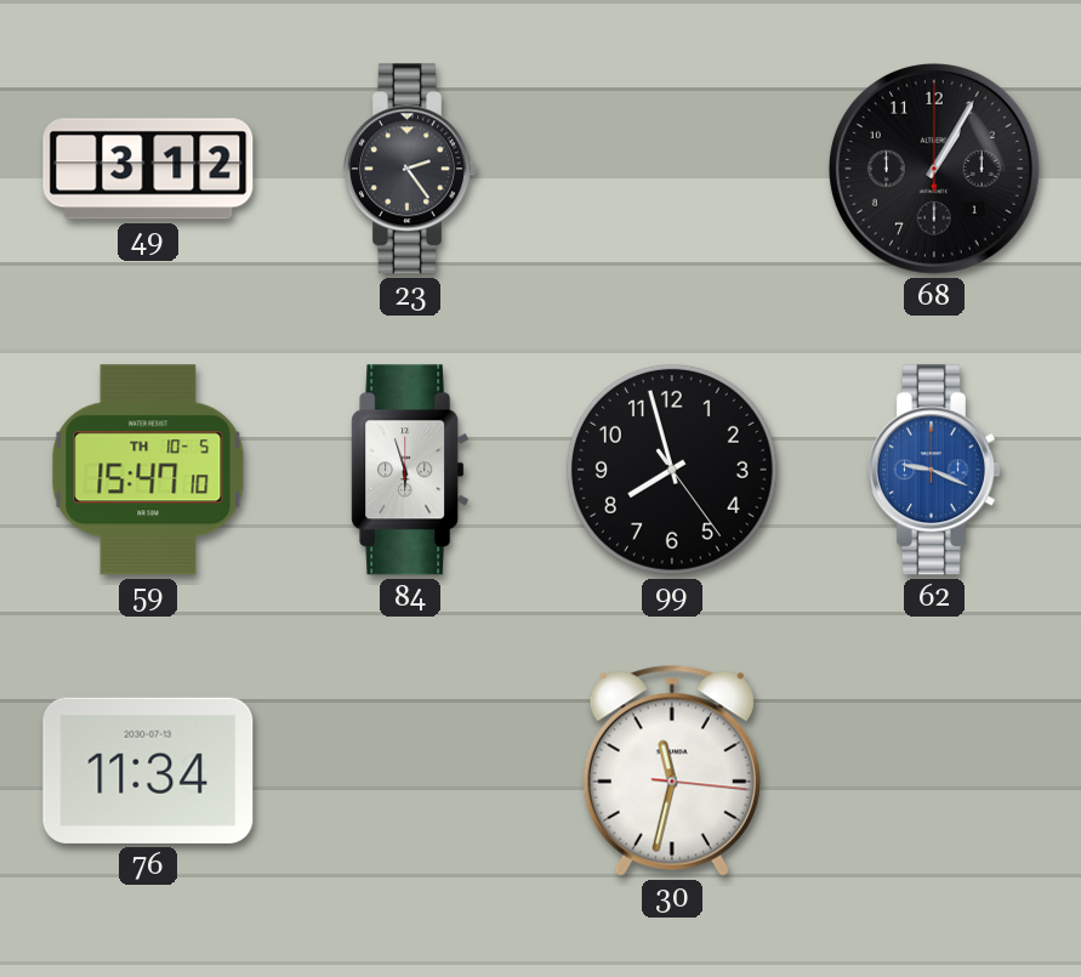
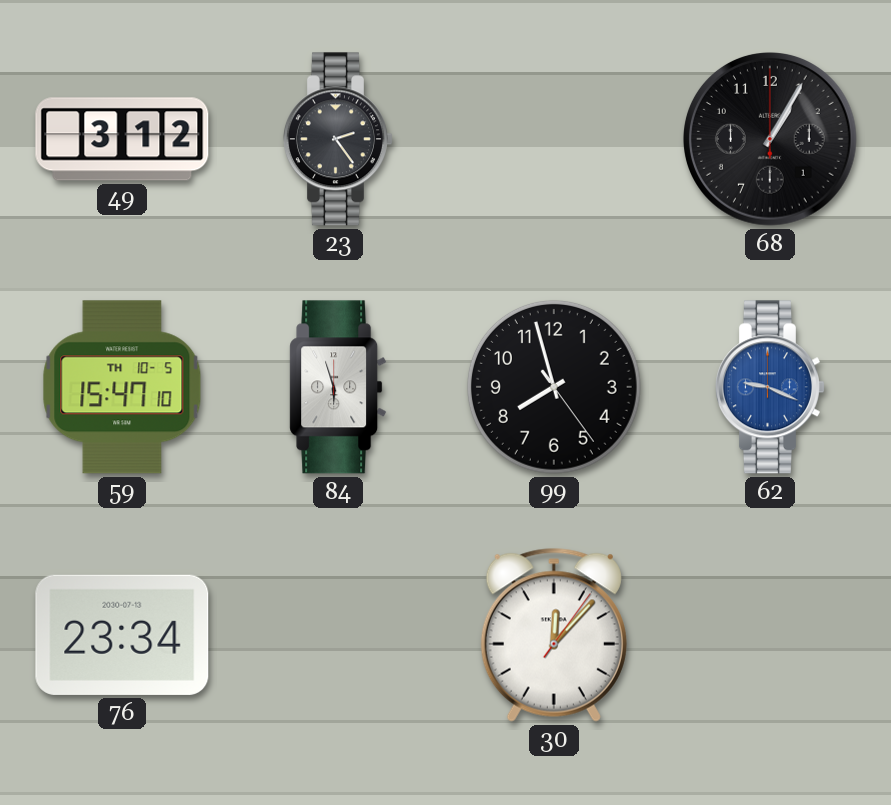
76: 11:34 -> 23:34 (122, 635)
30: 11:32 -> 12:07 (554, 635)
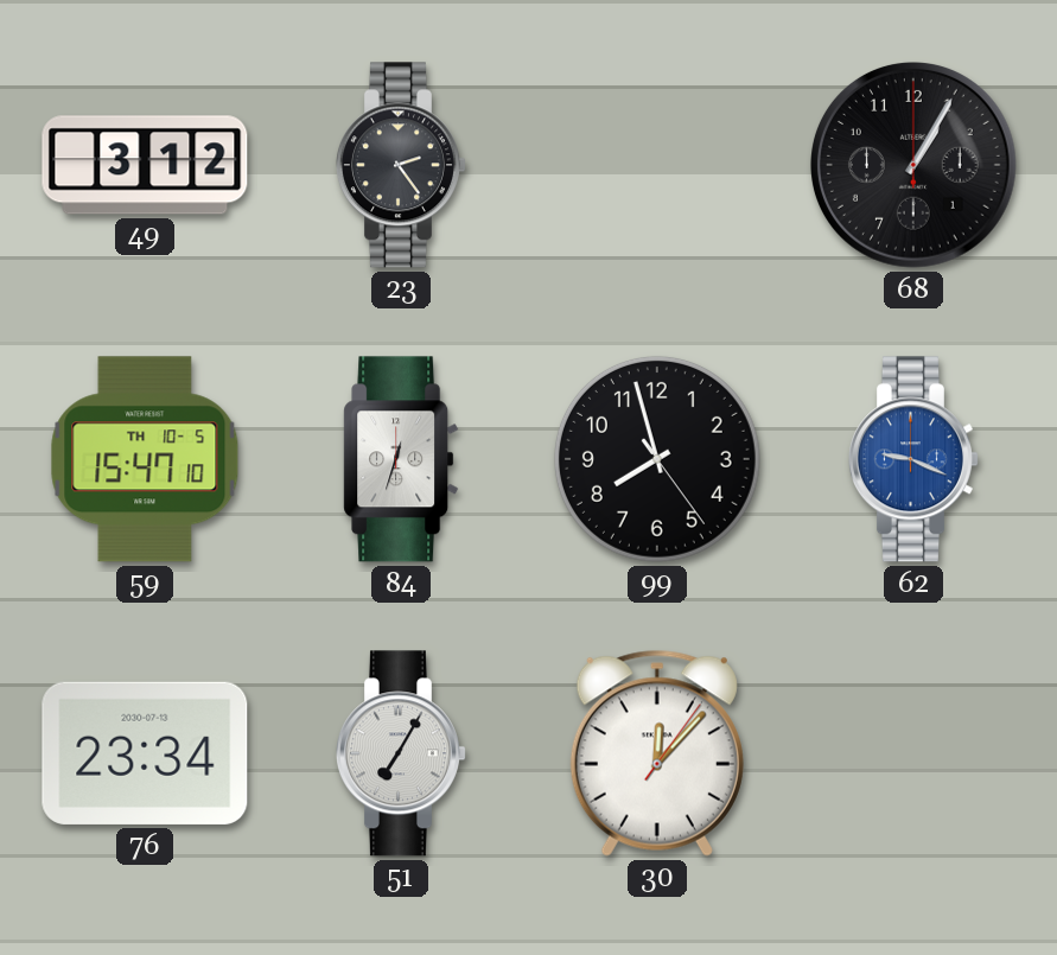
84: 5:57 -> 12:33 (401, 459)
51: none -> 7:05 (401, 753)
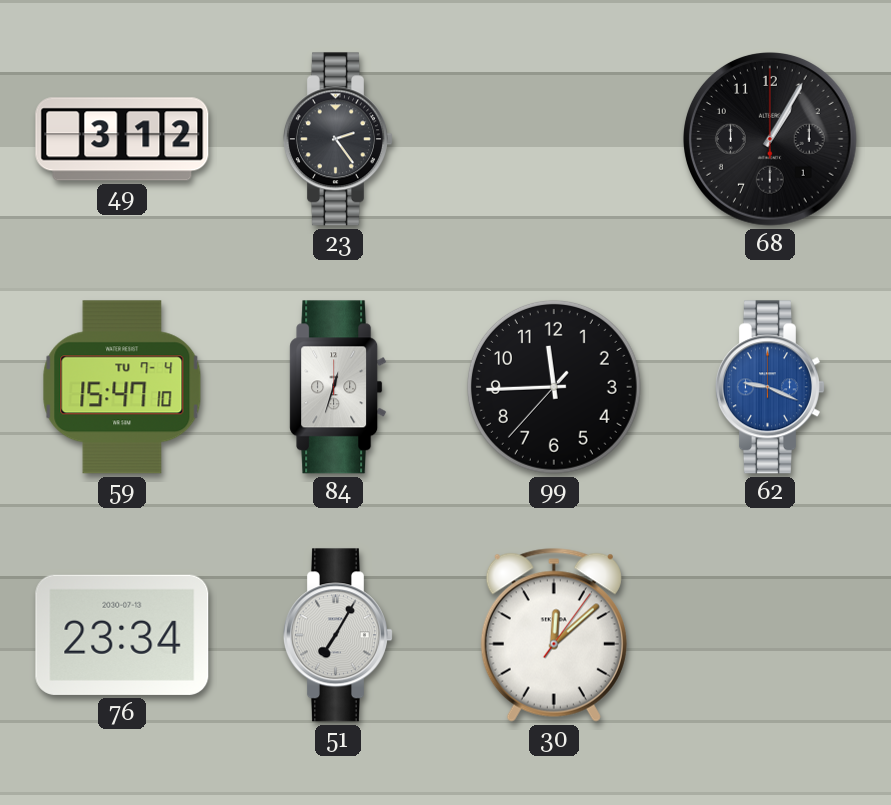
59 date: TH 10-5 -> TU 7-4 (122, 387)
99: 7:57 -> 11:44 (554, 387)
30: 12:07 -> 12:08 (554, 635)
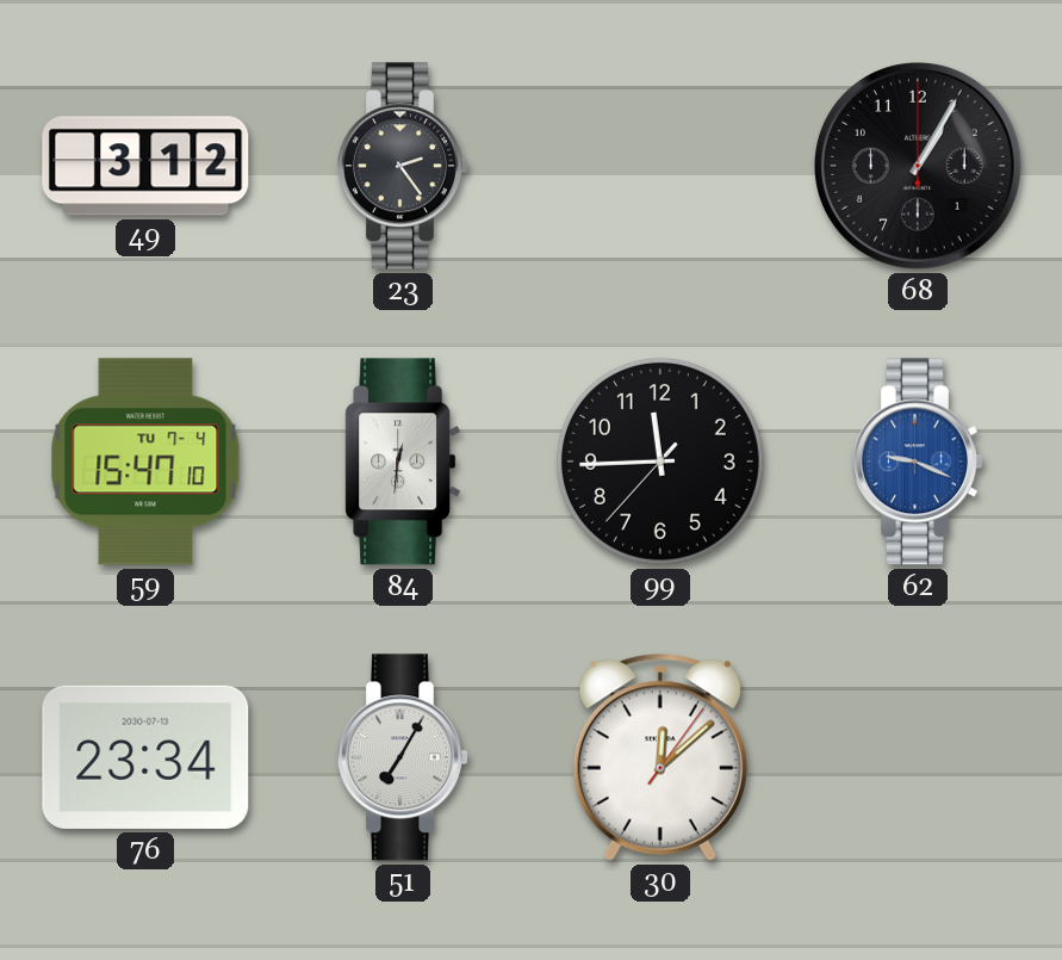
84: 12:33 -> 12:31 (403, 462)
